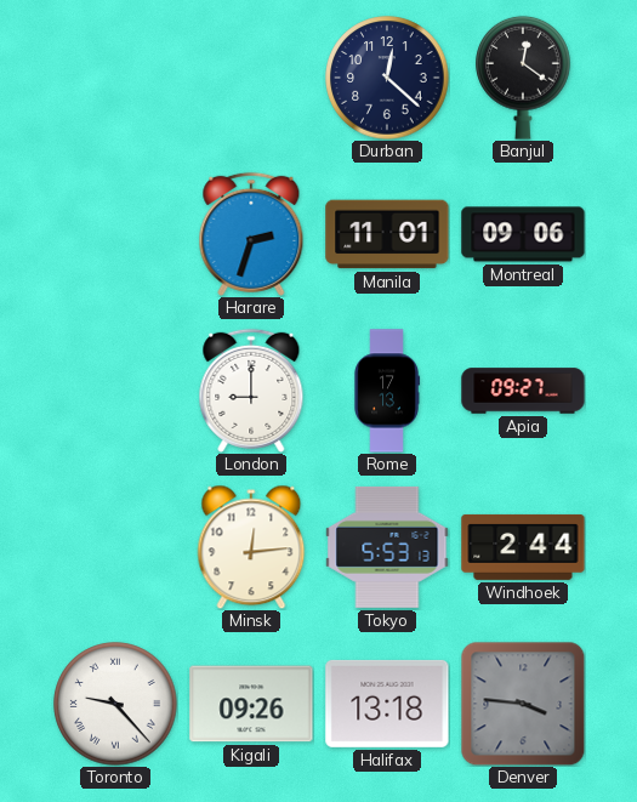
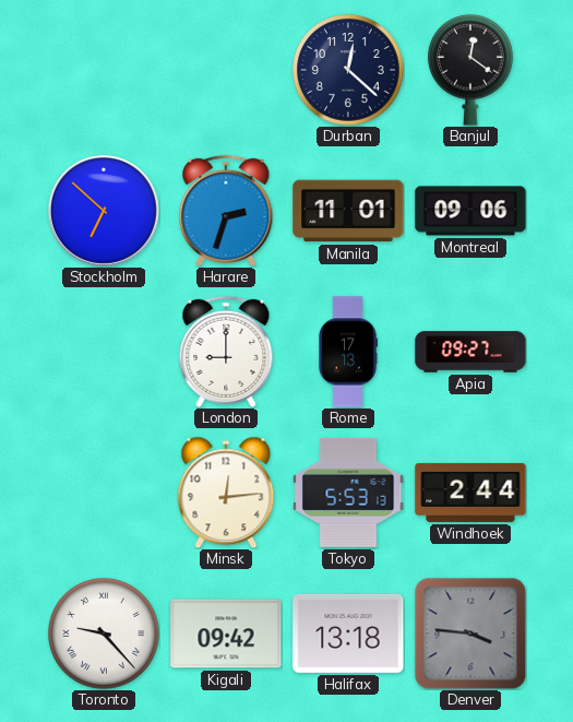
Stockholm: none -> 6:52 (104, 211)
Kigali: 09:26 -> 09:42 (226, 634)
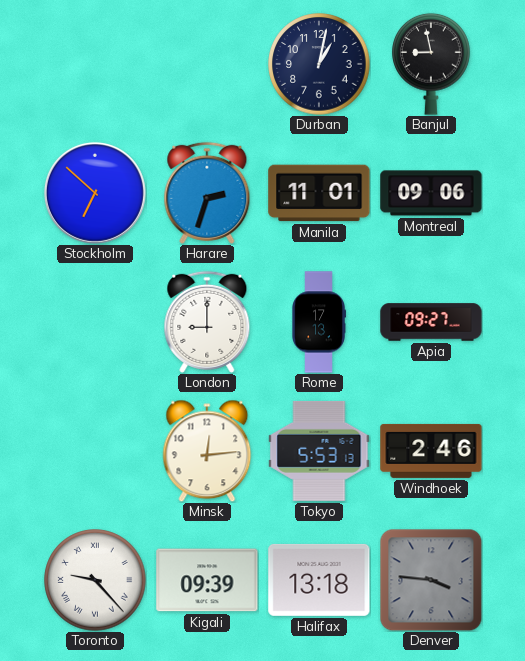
Durban: 12:22 -> 1:02 (319, 64)
Banjul: 12:21 -> 8:58 (431, 64)
Windhoek: 2:44 -> 2:46 (431, 451)
Kigali: 09:42 -> 09:39 (207, 580)
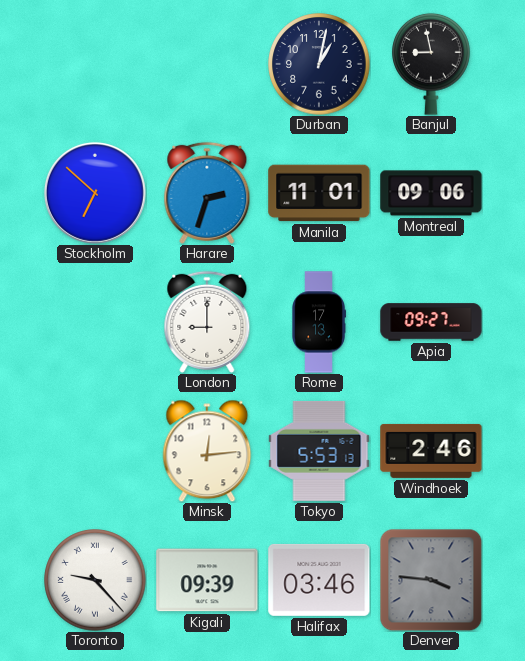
Halifax: 13:18 -> 03:46 (319, 580)
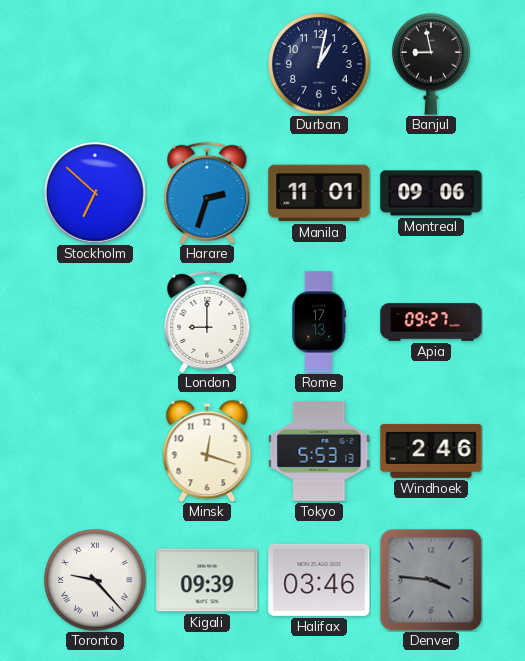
Minsk: 12:14 -> 12:18 (207, 451)
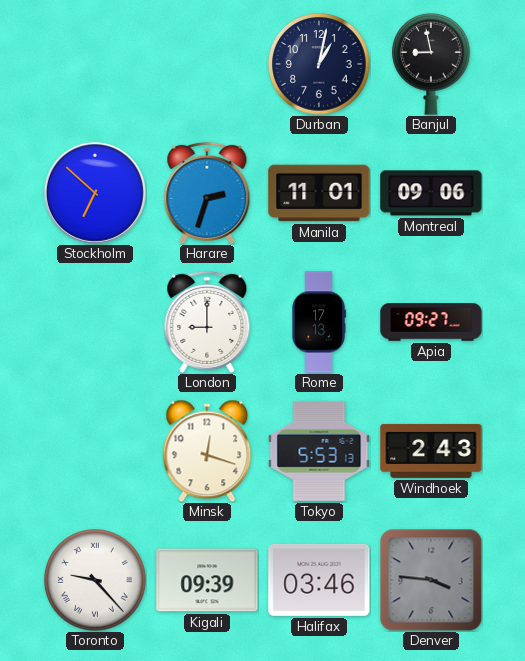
Windhoek: 2:46 -> 2:43 (431, 451)
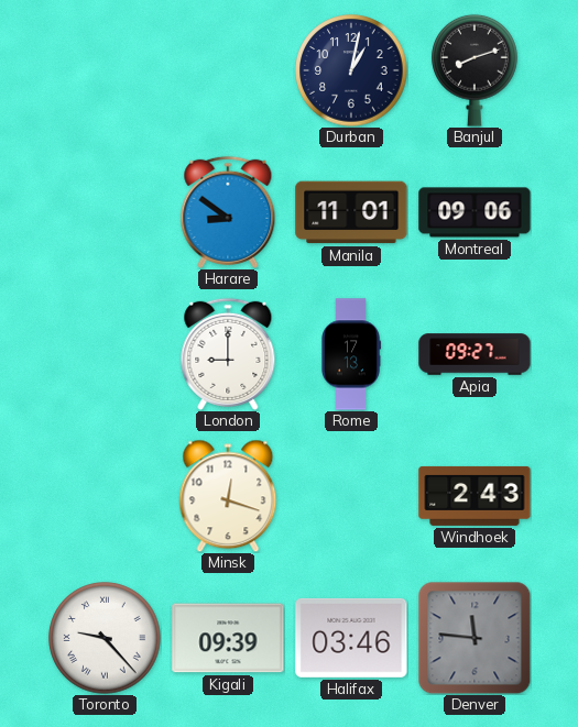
Banjul: 8:58 -> 8:12 (475, 70)
Stockholm: 6:52 -> none (95, 193)
Harare: 2:33 -> 8:51 (228, 212)
Tokyo: 5:53 -> none (319, 451)
Denver: 3:46 -> 11:46 (475, 638)
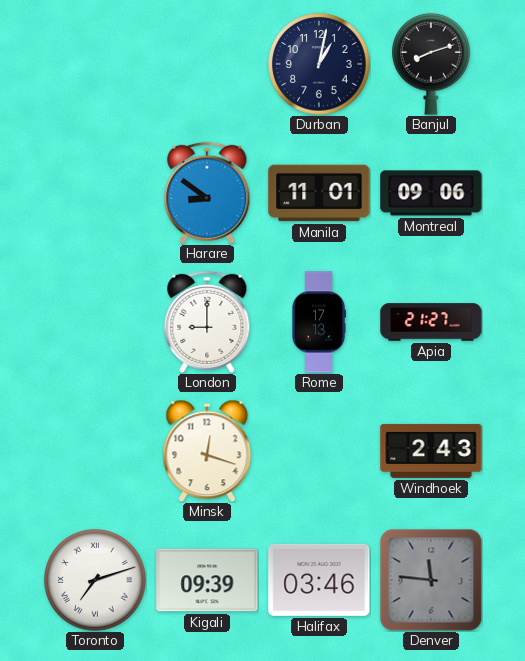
Apia: 09:27 -> 21:27 (431, 322)
Toronto: 9:23 -> 7:12 (95, 580)
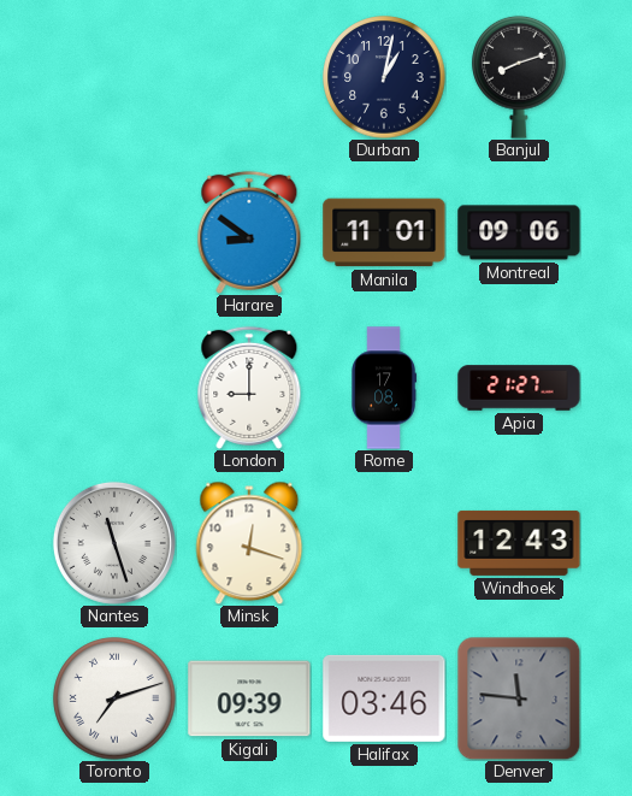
Rome: 17:13 -> 17:08 (384, 388)
Nantes: none -> 11:27 (114, 543)
Windhoek: 2:43 -> 12:43 (519, 543)
